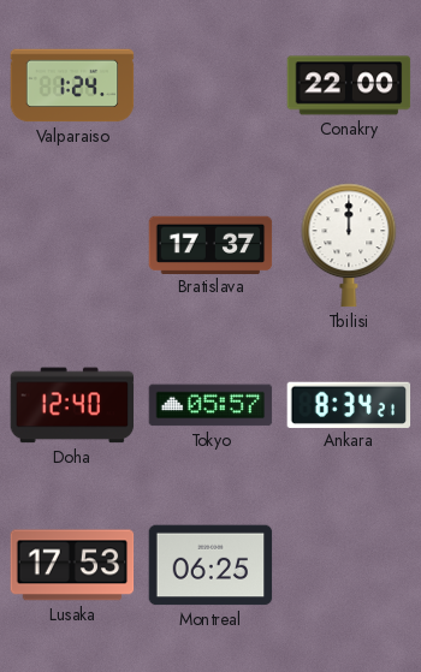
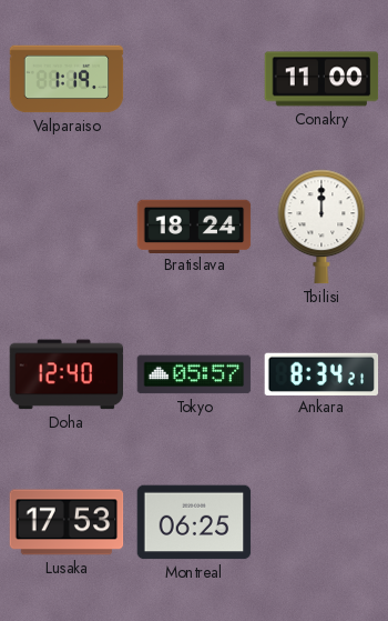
Valparaiso: 1:24 -> 1:19 (67, 79)
Conakry: 22:00 -> 11:00 (321, 79)
Bratislava: 17:37 -> 18:24 (194, 226)
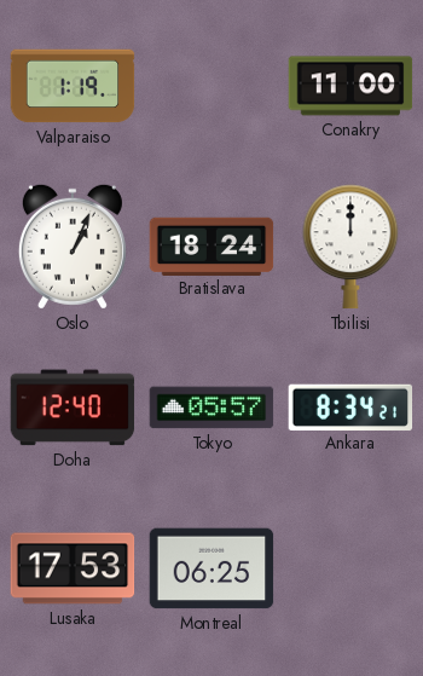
Oslo: none -> 1:04 (73, 247)
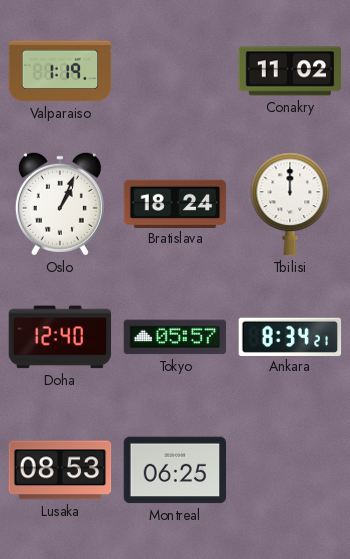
Conakry: 11:00 -> 11:02 (290, 71)
Lusaka: 17:53 -> 08:53 (60, 470)
